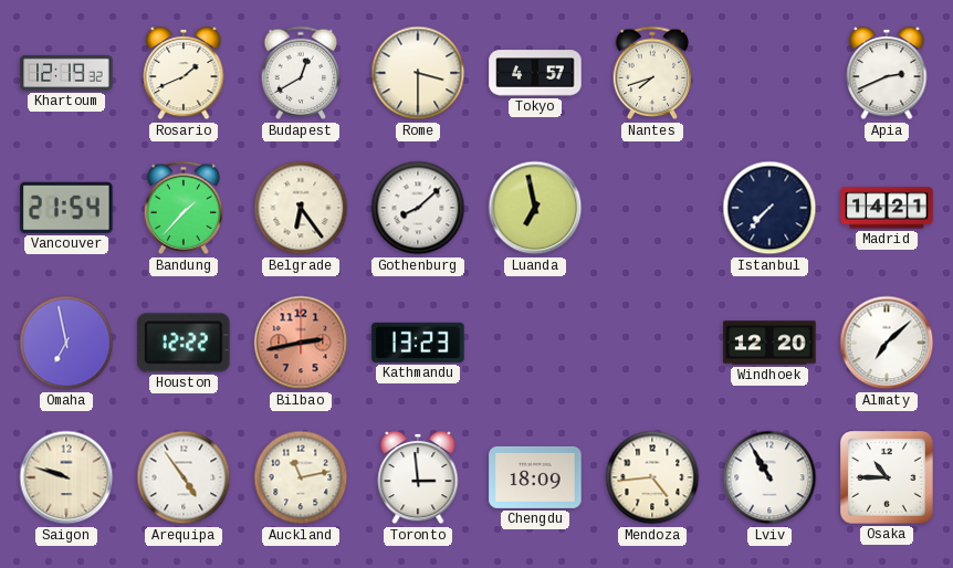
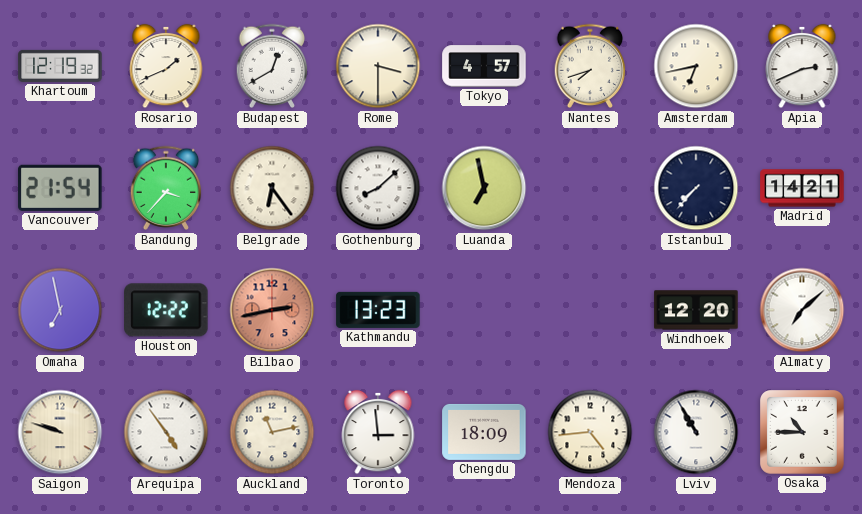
Amsterdam: none -> 6:43 (696, 66)
Bandung: 1:37 -> 3:37 (166, 188)
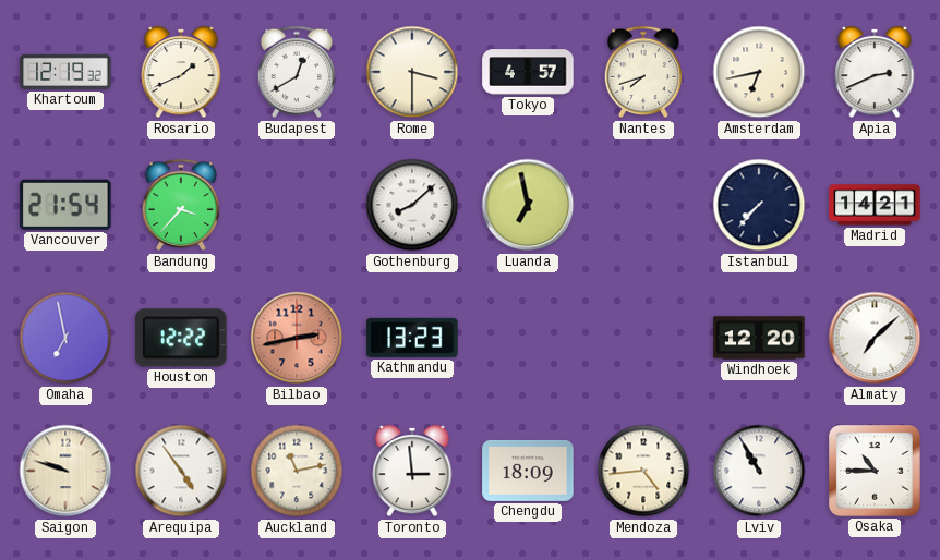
Belgrade: 6:24 -> none (272, 188)
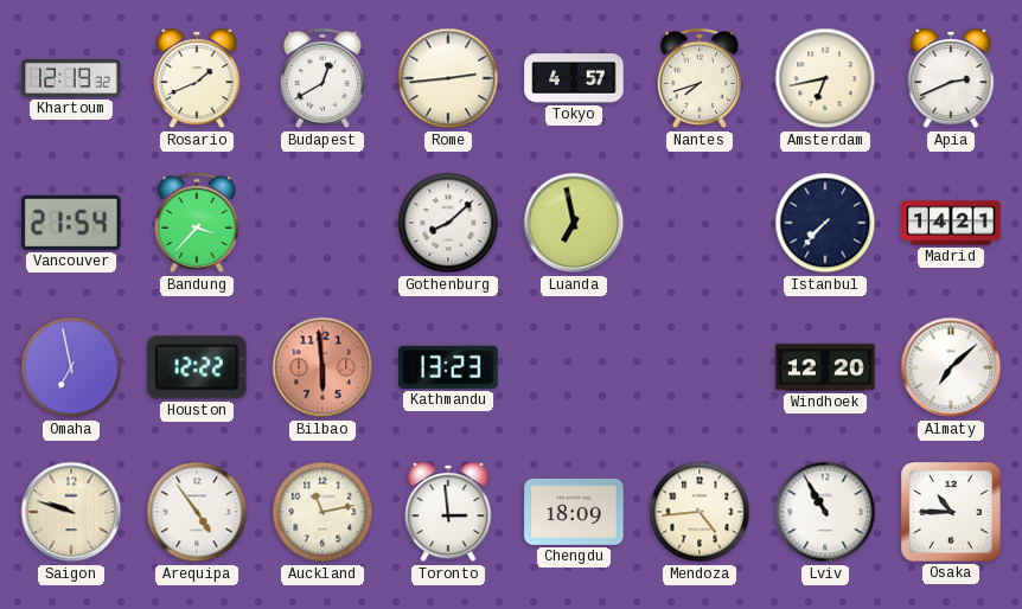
Rome: 3:30 -> 2:44 (448, 78)
Bilbao: 2:43 -> 5:59 (322, 367)
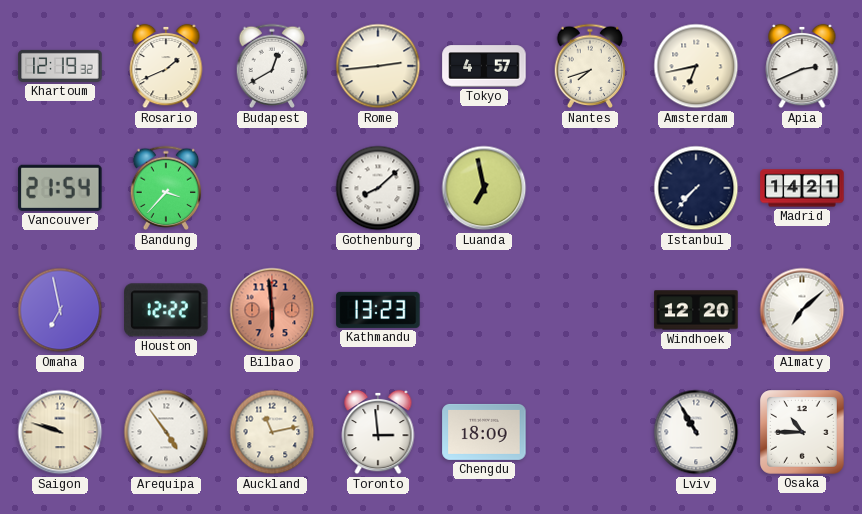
Mendoza: 4:44 -> none (700, 512)
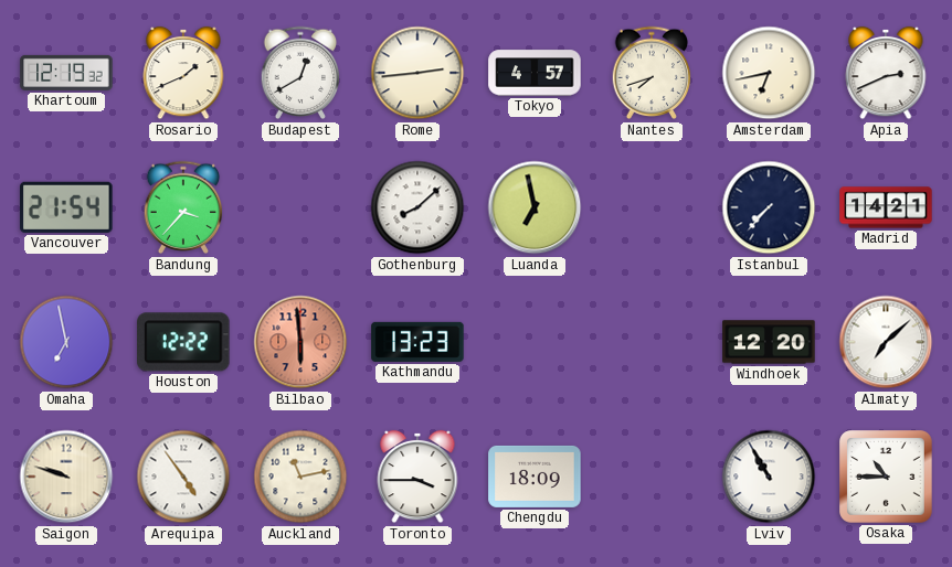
Toronto: 2:59 -> 3:45 (417, 477)
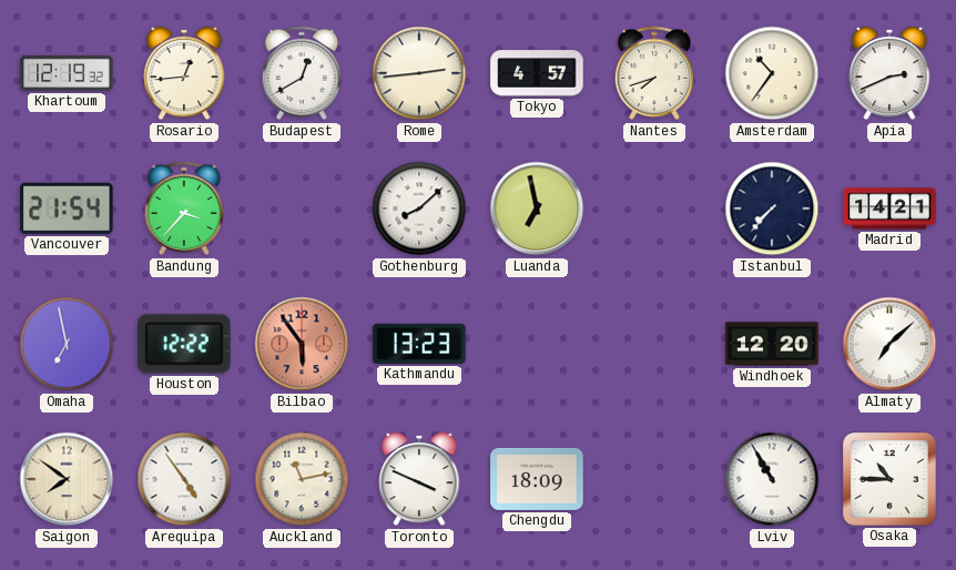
Rosario: 1:41 -> 12:44 (184, 73)
Amsterdam: 6:43 -> 10:36 (772, 73)
Bilbao: 5:59 -> 5:54 (302, 344)
Saigon: 9:48 -> 7:51 (67, 479)
Toronto: 3:45 -> 3:49 (419, 479)
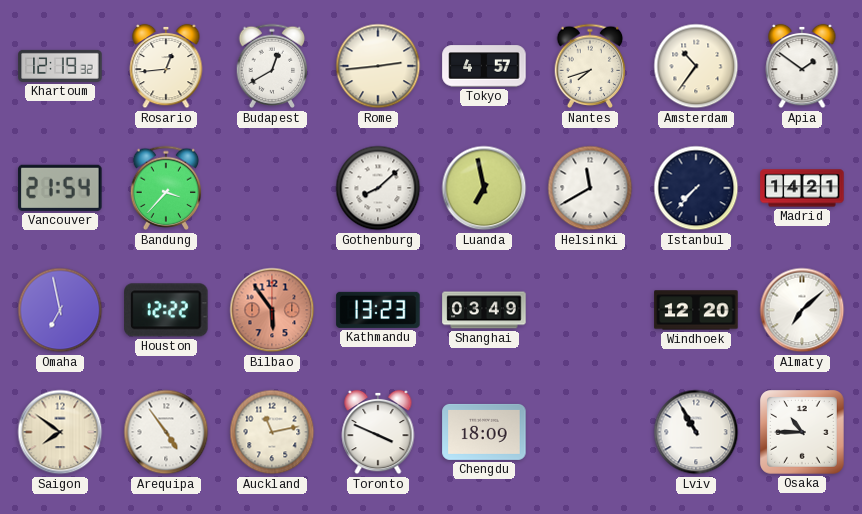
Apia: 2:41 -> 1:51 (802, 66)
Helsinki: none -> 11:40 (590, 188)
Shanghai: none -> 03:49 (484, 310)
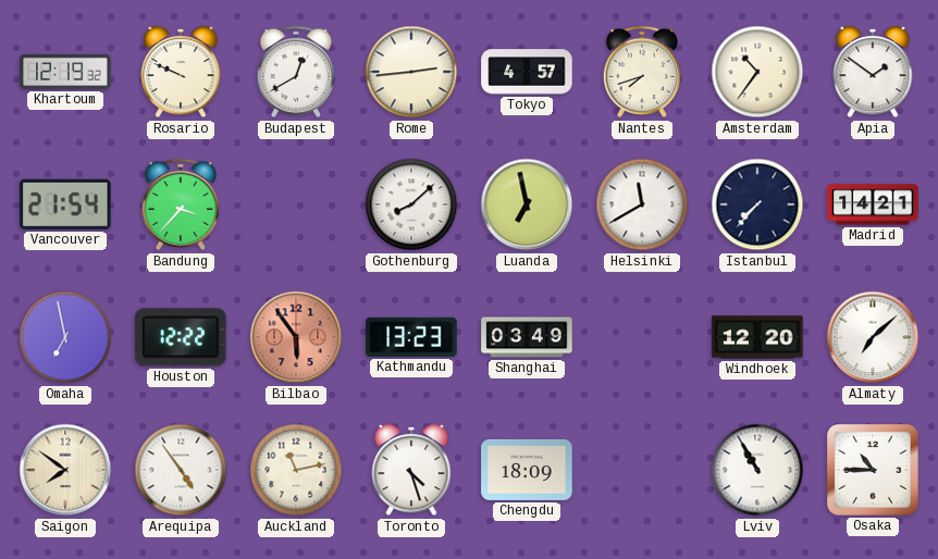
Rosario: 12:44 -> 9:49 (181, 72)
Toronto: 3:49 -> 4:27 (411, 470)
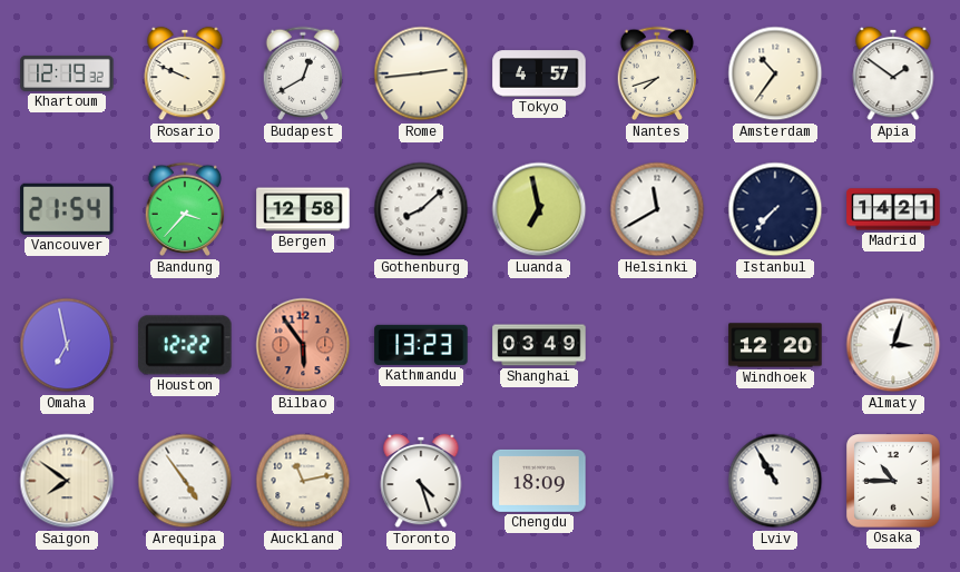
Bergen: none -> 12:58 (303, 209)
Almaty: 7:08 -> 3:03 (893, 345)
